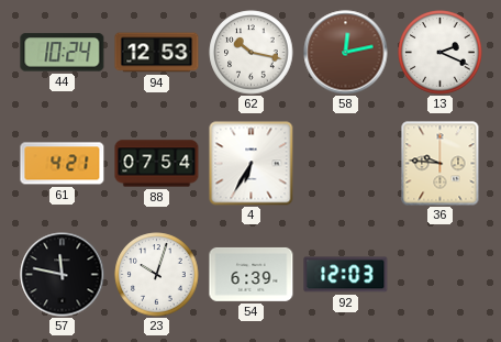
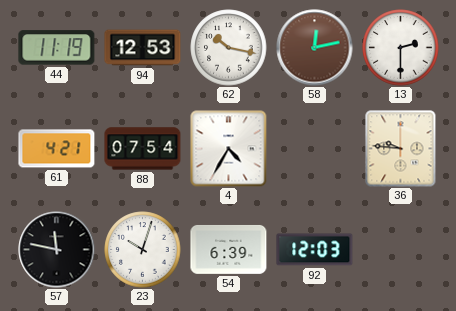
44: 10:24 -> 11:19 (57, 48)
13: 2:19 -> 2:30 (401, 48)
4: 6:35 -> 4:35 (229, 149)
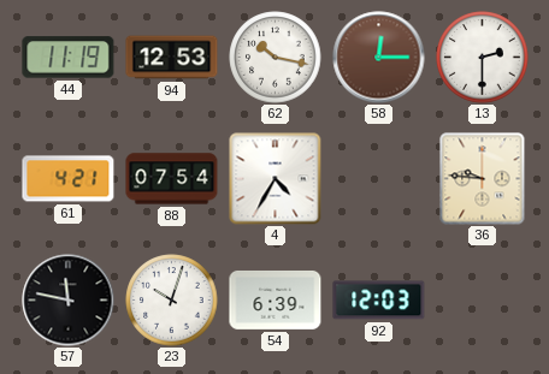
58: 12:13 -> 12:15 (379, 58)
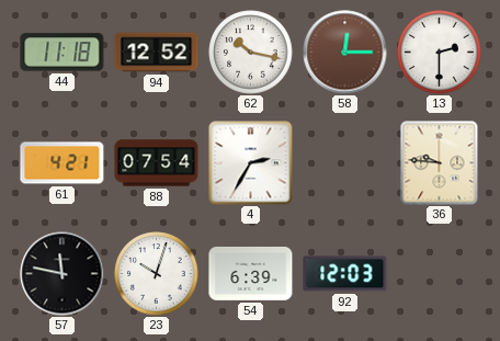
44: 11:19 -> 11:18 (63, 53)
94: 12:53 -> 12:52 (157, 53)
4: 4:35 -> 2:35 (251, 163)
